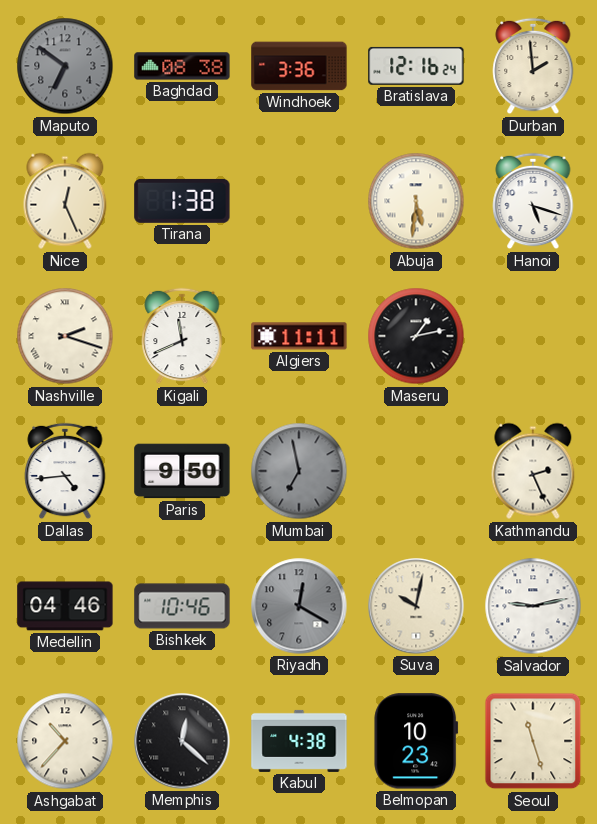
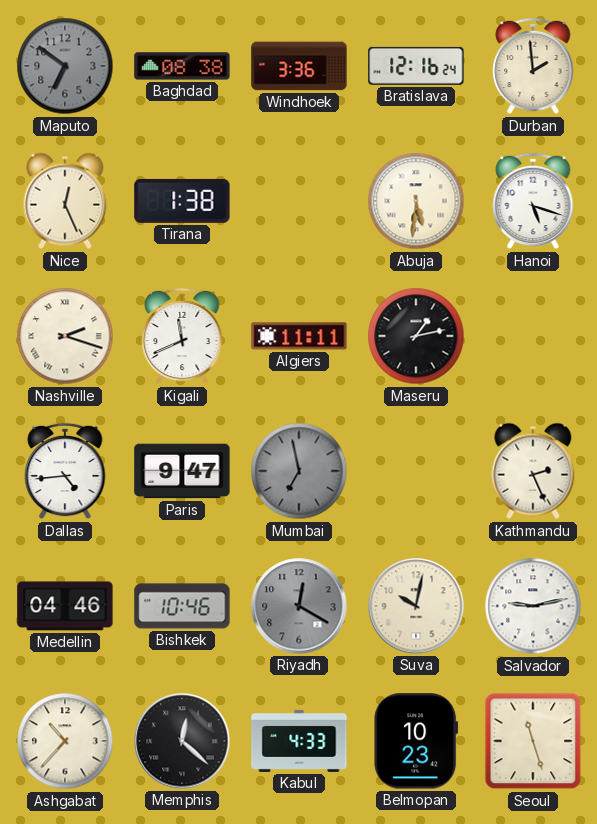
Paris: 9:50 -> 9:47 (182, 471)
Kabul: 4:38 -> 4:33 (299, 741)
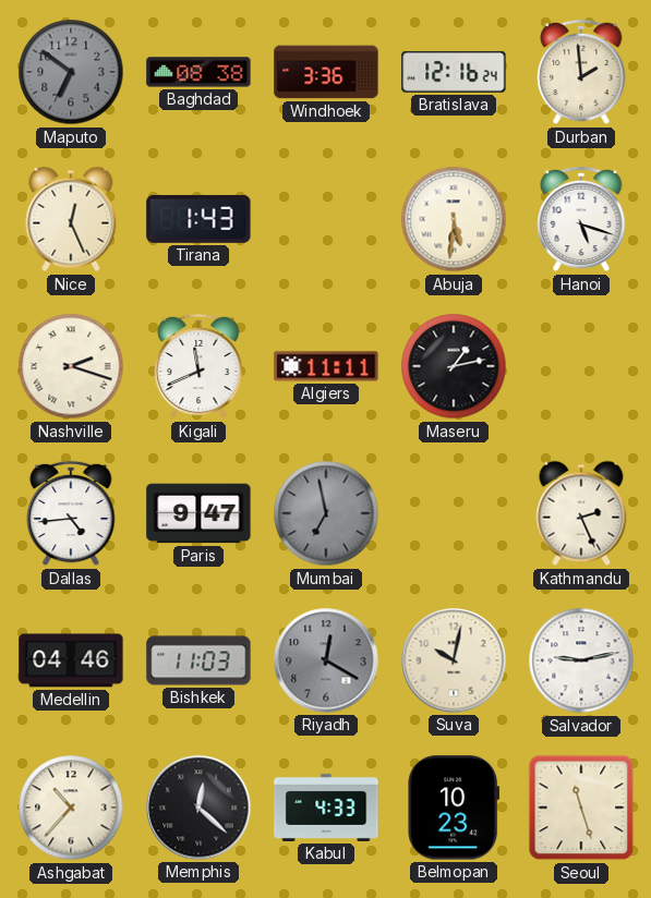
Tirana: 1:38 -> 1:43 (198, 219)
Bishkek: 10:46 -> 11:03 (198, 660)
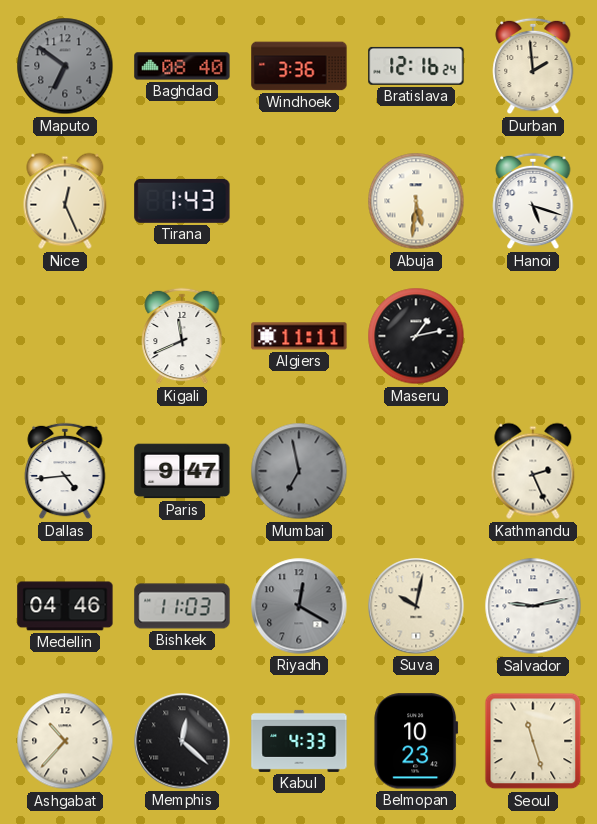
Baghdad: 08:38 -> 08:40 (182, 66)
Nashville: 2:18 -> none (71, 366)
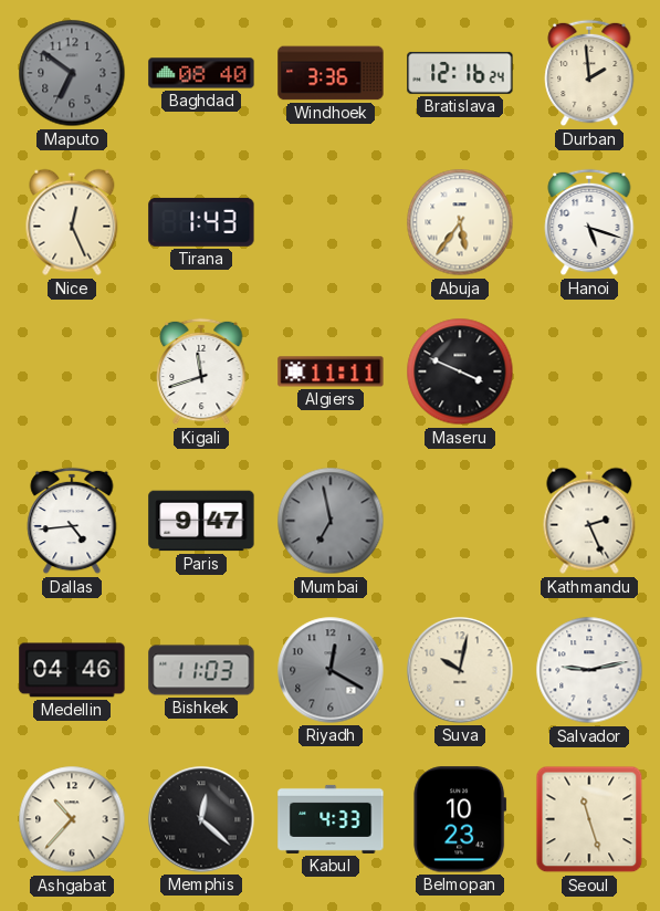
Abuja: 5:31 -> 5:36 (460, 222)
Kigali: 11:41 -> 11:42 (201, 371)
Maseru: 1:13 -> 3:49 (460, 371)
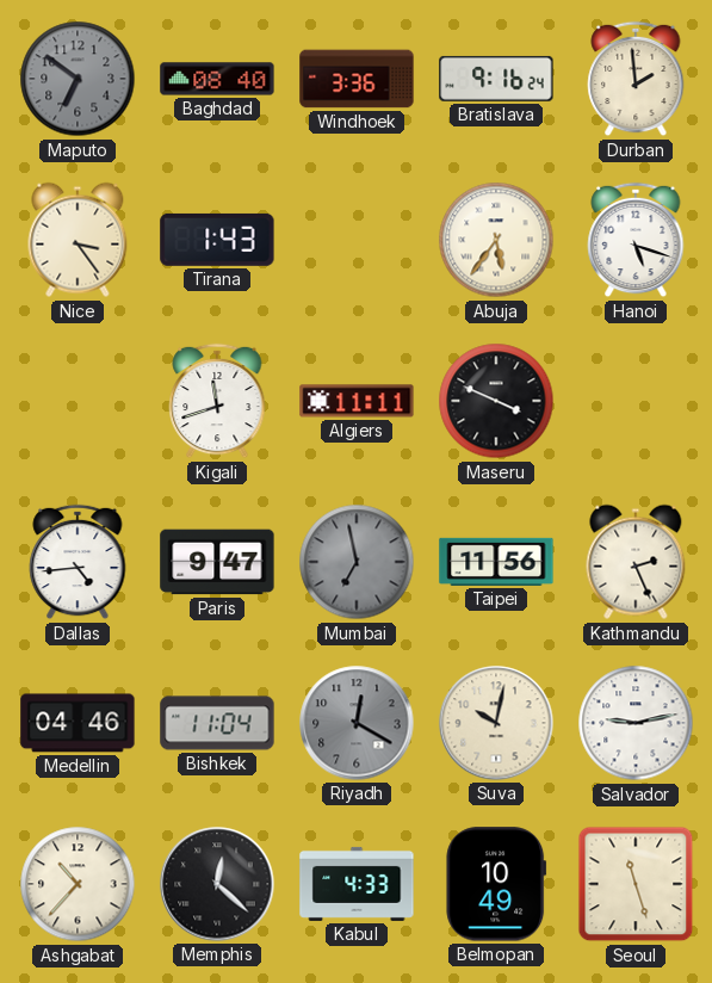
Bratislava: 12:16 -> 9:16 (496, 79)
Nice: 12:26 -> 3:24 (78, 240)
Taipei: none -> 11:56 (496, 562)
Bishkek: 11:03 -> 11:04 (217, 723)
Belmopan: 10:23 -> 10:49 (496, 884)
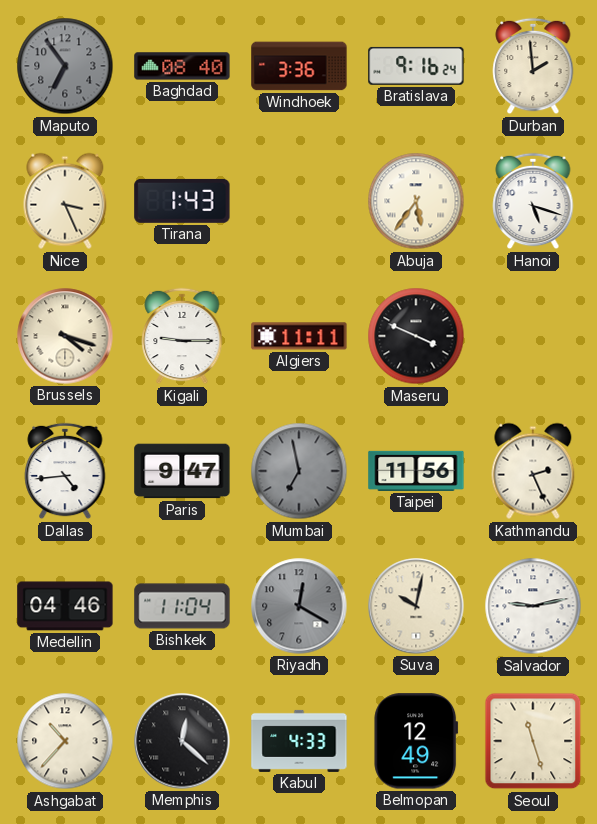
Maputo: 6:51 -> 6:54 (65, 66)
Nice: 3:24 -> 3:26 (65, 201)
Brussels: none -> 4:18 (65, 336)
Kigali: 11:42 -> 9:15 (182, 336)
Belmopan: 10:49 -> 12:49 (416, 741)
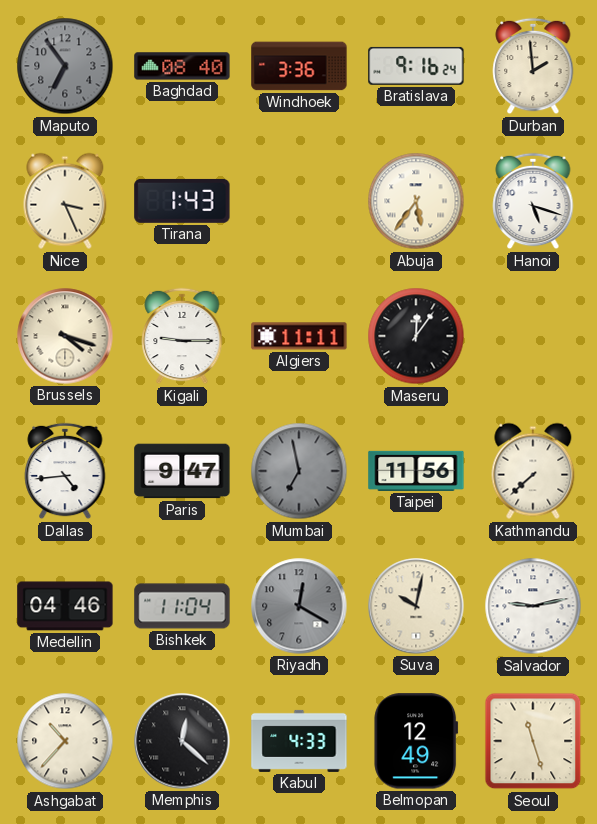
Maseru: 3:49 -> 12:06 (416, 336)
Kathmandu: 2:26 -> 7:38 (533, 471)
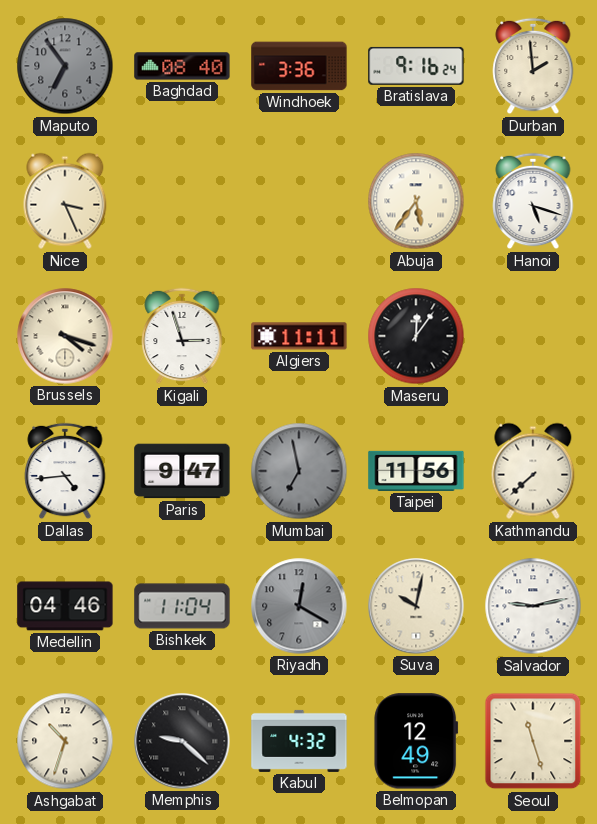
Tirana: 1:43 -> none (182, 201)
Kigali: 9:15 -> 2:57 (182, 336)
Ashgabat: 10:37 -> 10:33 (65, 741)
Memphis: 12:22 -> 9:22 (182, 741)
Kabul: 4:33 -> 4:32 (299, 741)
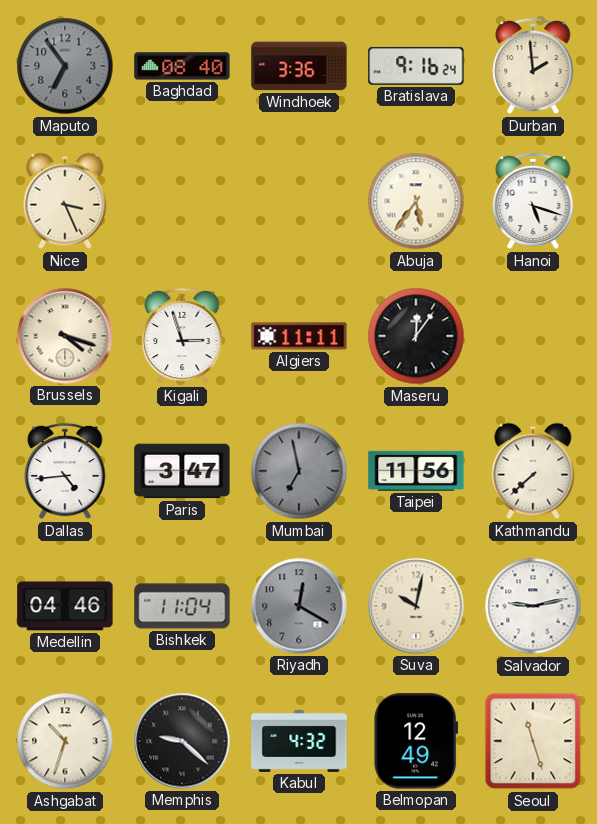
Paris: 9:47 -> 3:47 (182, 471)
